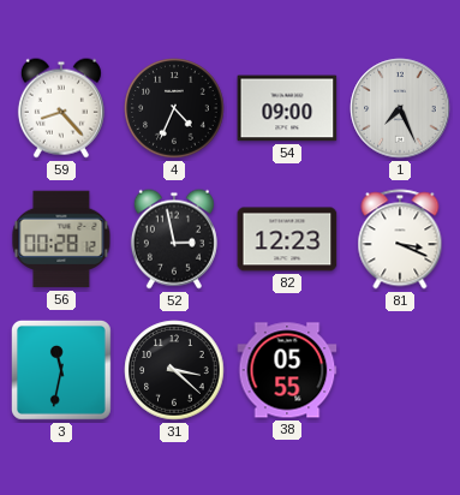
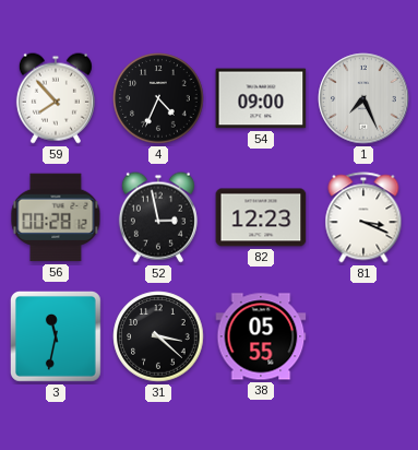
59: 8:23 -> 7:53 (56, 98)
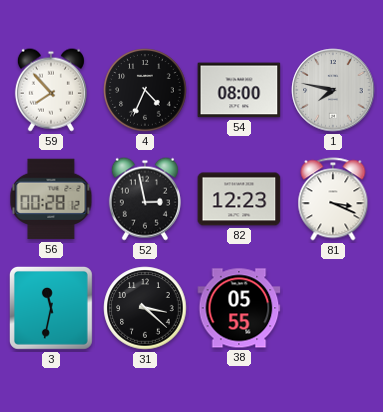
54: 09:00 -> 08:00 (239, 90)
1: 7:26 -> 7:47 (333, 90)
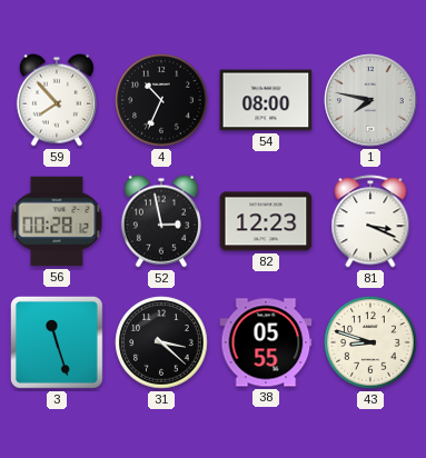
4: 4:34 -> 10:34 (161, 100)
3: 11:32 -> 11:27 (57, 342)
43: none -> 8:48 (370, 342)
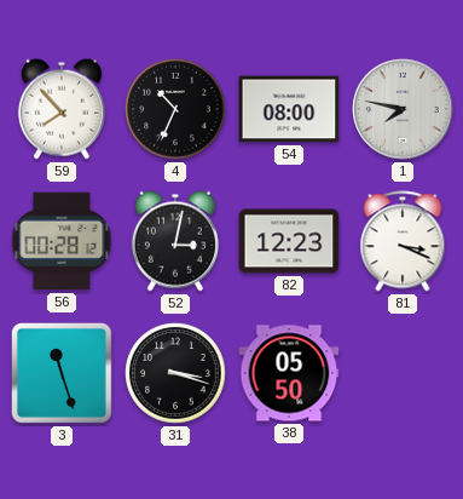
52: 2:58 -> 3:02 (175, 241)
31: 3:22 -> 3:18 (175, 373)
38: 05:55 -> 05:50 (289, 373)
43: 8:48 -> none (370, 342)
